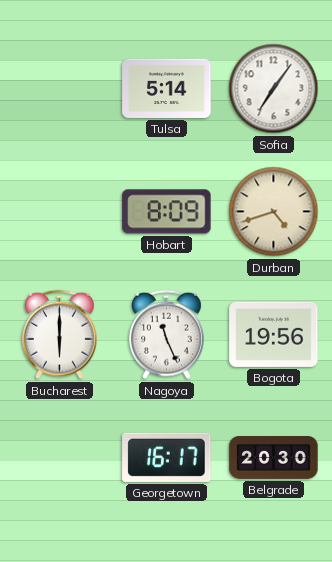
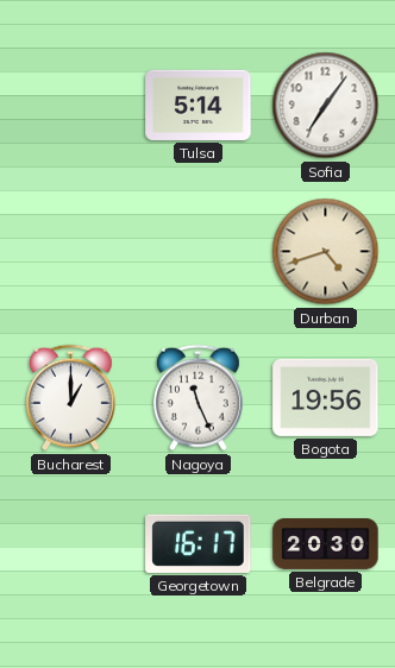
Hobart: 8:09 -> none (167, 212)
Bucharest: 6:00 -> 1:00 (70, 398)
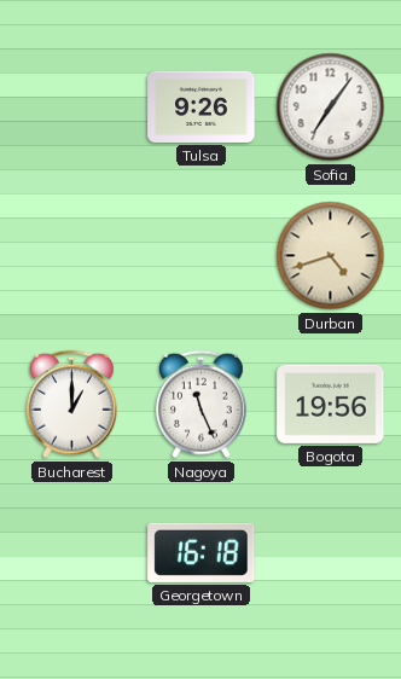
Tulsa: 5:14 -> 9:26 (202, 106)
Georgetown: 16:17 -> 16:18 (202, 552)
Belgrade: 20:30 -> none (326, 544)
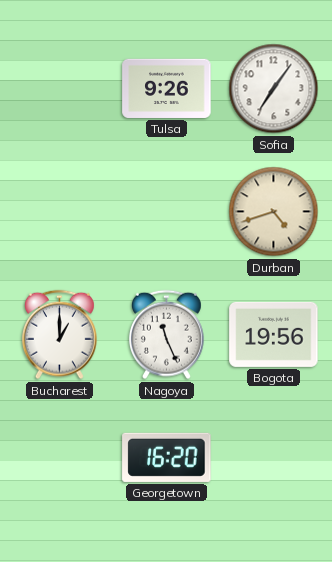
Georgetown: 16:18 -> 16:20 (167, 457)
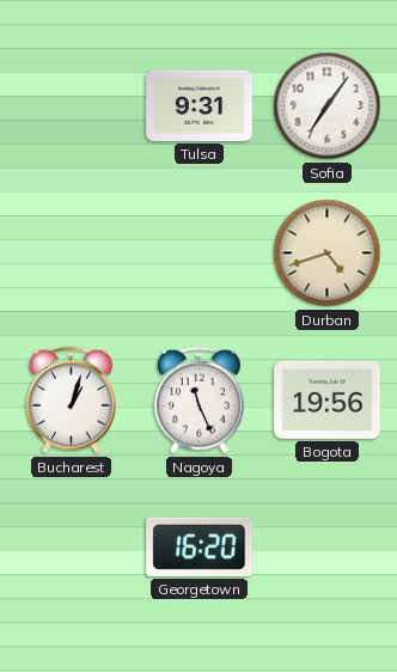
Tulsa: 9:26 -> 9:31 (200, 105)
Bucharest: 1:00 -> 1:03 (71, 401)
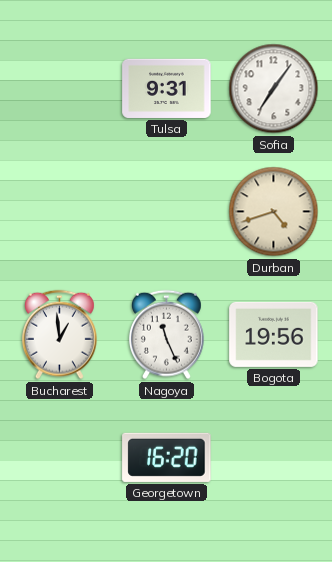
Bucharest: 1:03 -> 12:59 (59, 335)
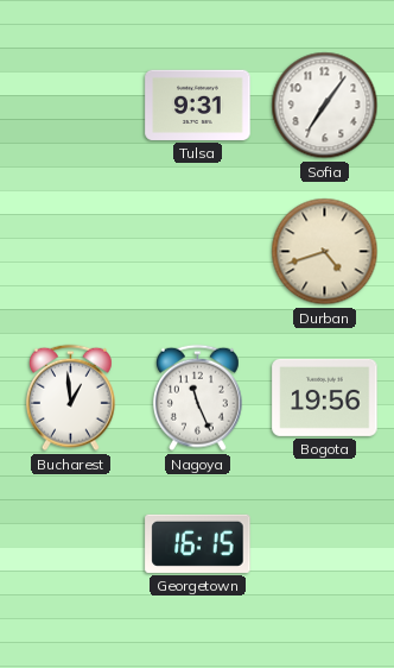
Georgetown: 16:20 -> 16:15 (198, 543)
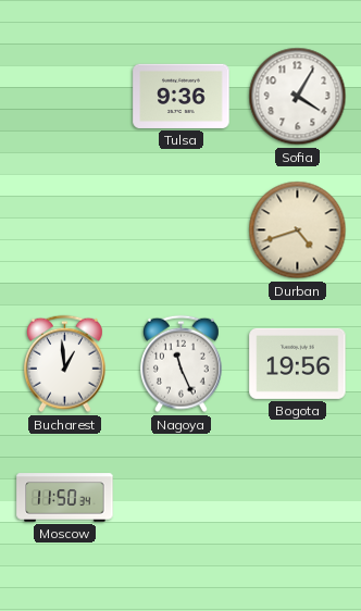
Tulsa: 9:31 -> 9:36 (182, 96)
Sofia: 7:06 -> 4:05 (298, 97)
Moscow: none -> 11:50 (65, 498)
Georgetown: 16:15 -> none (198, 543)
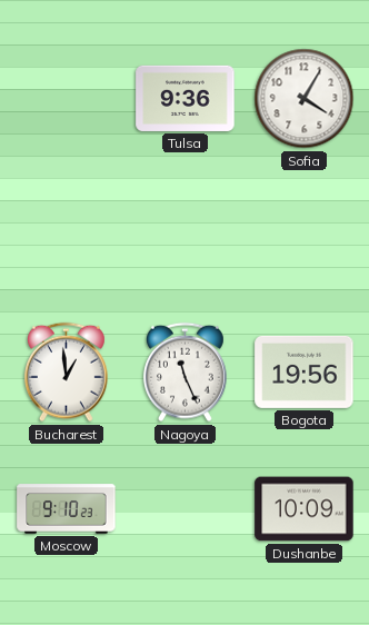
Durban: 4:42 -> none (298, 230)
Moscow: 11:50 -> 9:10 (67, 509)
Dushanbe: none -> 10:09 (305, 509)
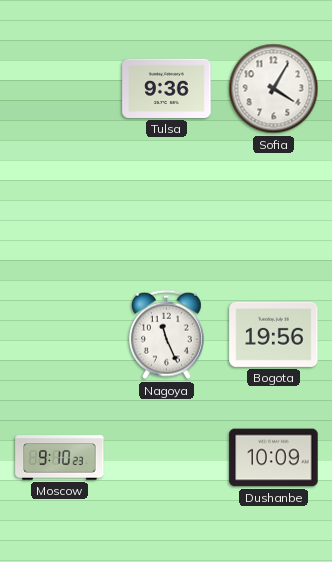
Bucharest: 12:59 -> none (66, 373)
